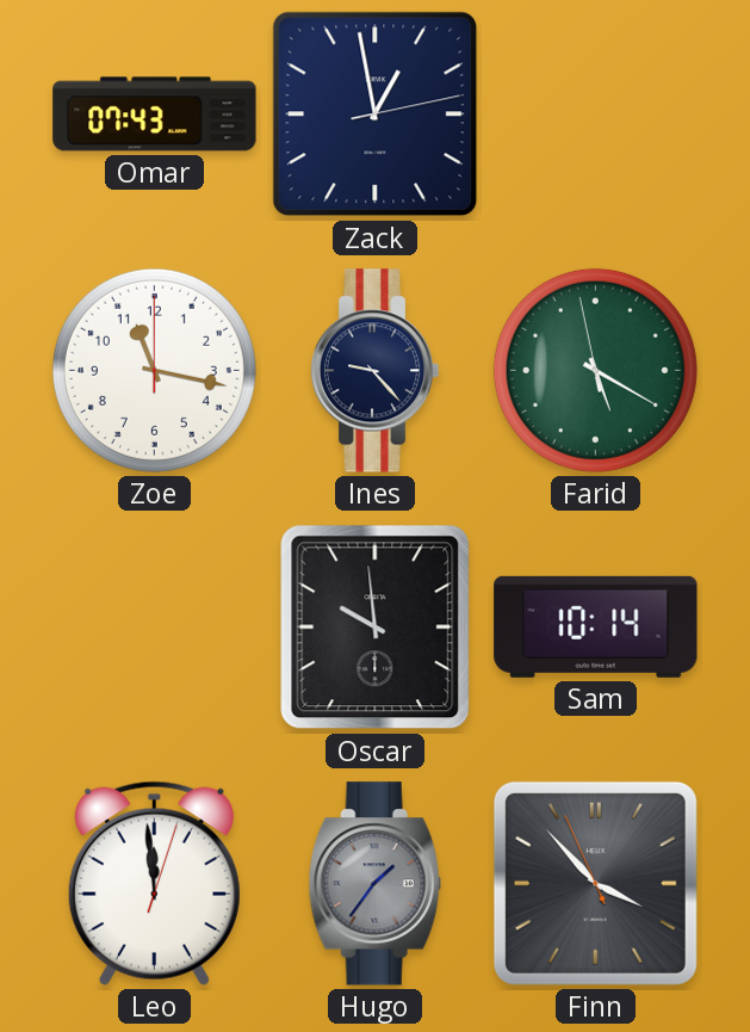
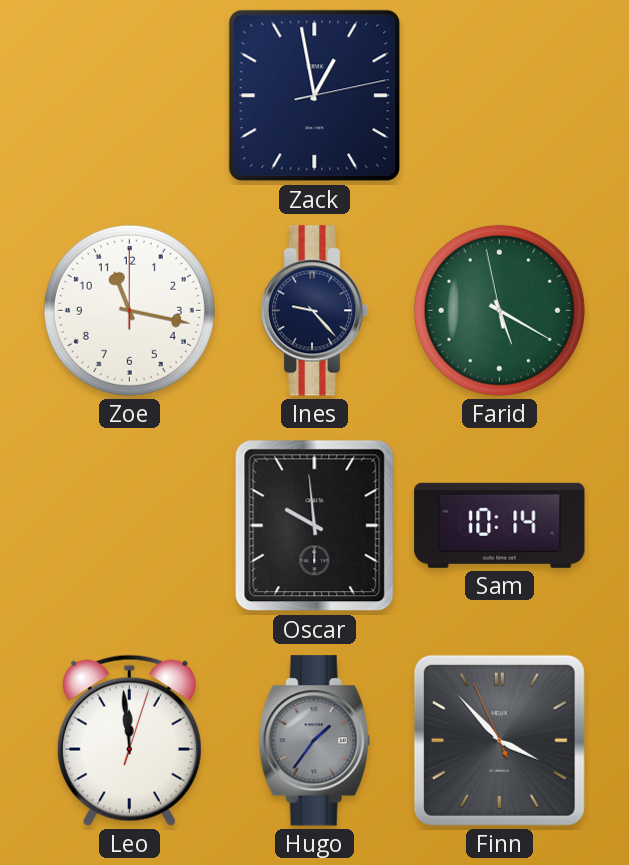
Omar: 07:43 -> none (155, 115)
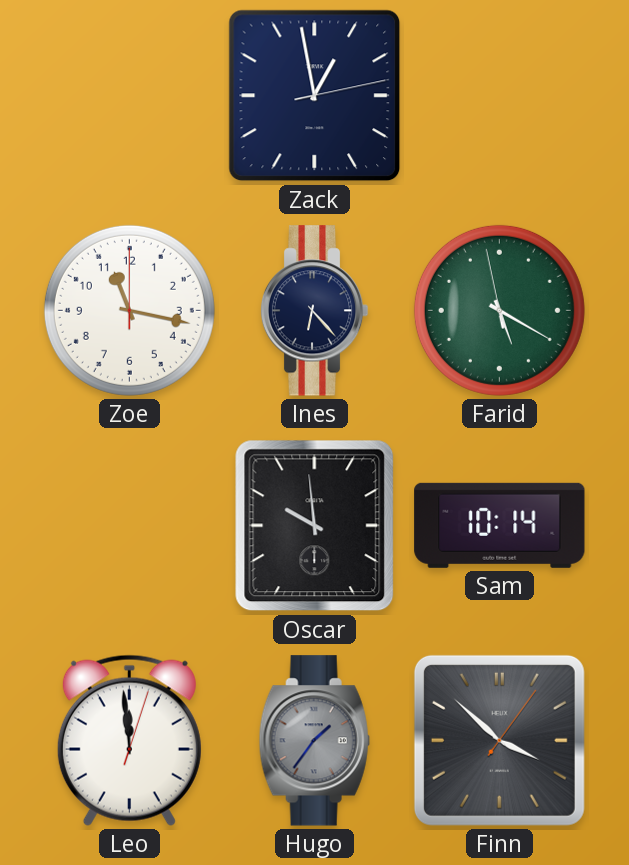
Ines: 9:23 -> 6:23 (314, 311)
Finn: 3:52:56 -> 3:52:06 (499, 740)
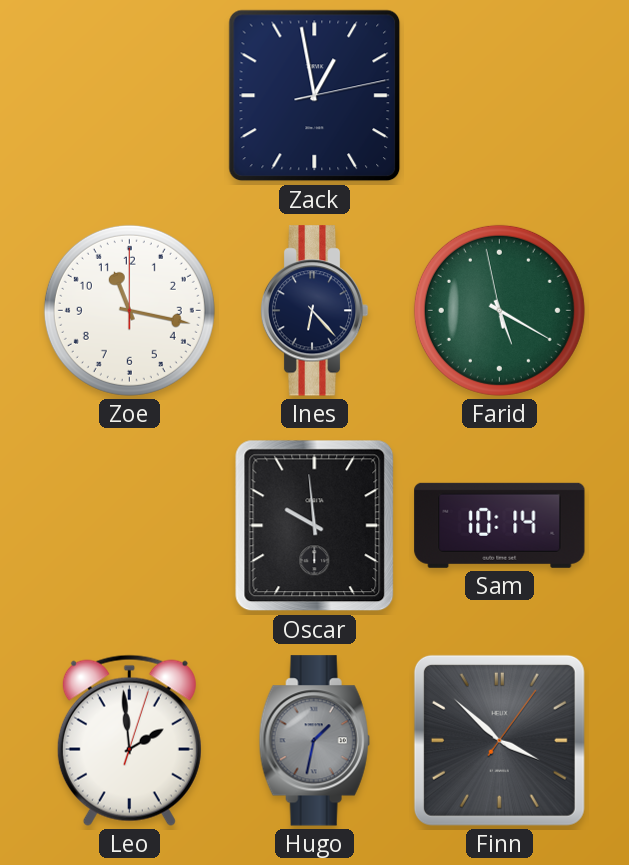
Leo: 11:59 -> 1:59 (129, 740)
Hugo: 1:36 -> 1:32 (314, 741)
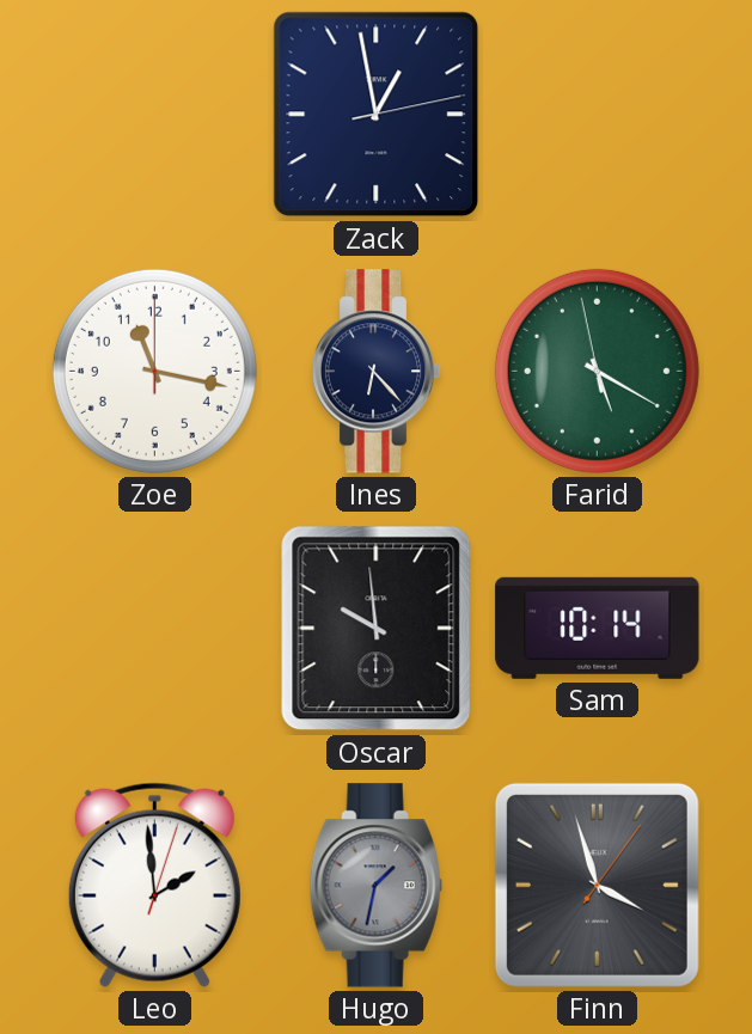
Finn: 3:52 -> 3:57 (597, 885)
